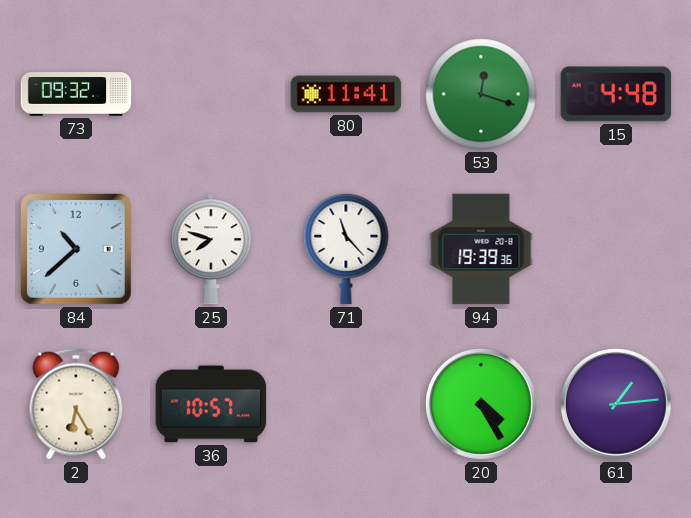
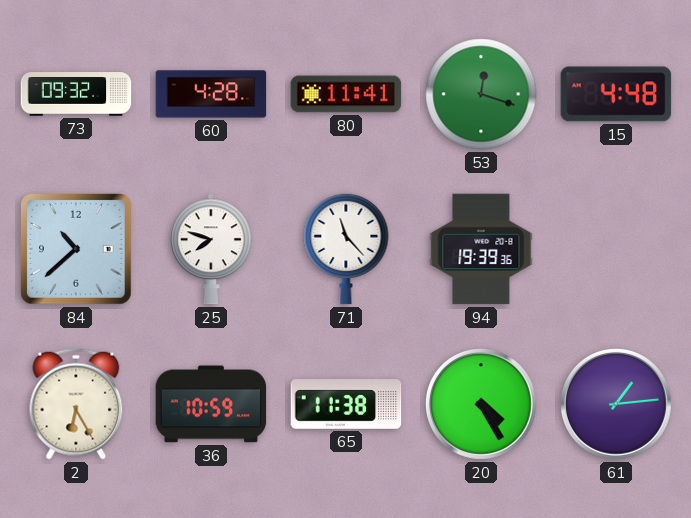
60: none -> 4:28 (211, 94)
36: 10:57 -> 10:59 (211, 404)
65: none -> 11:38 (346, 404)
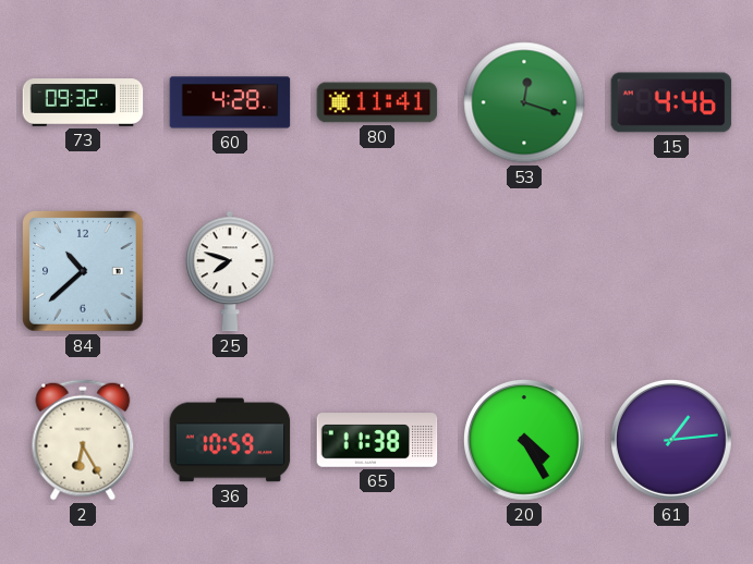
15: 4:48 -> 4:46 (671, 102)
71: 11:23 -> none (346, 249)
94: 19:39 -> none (481, 249)
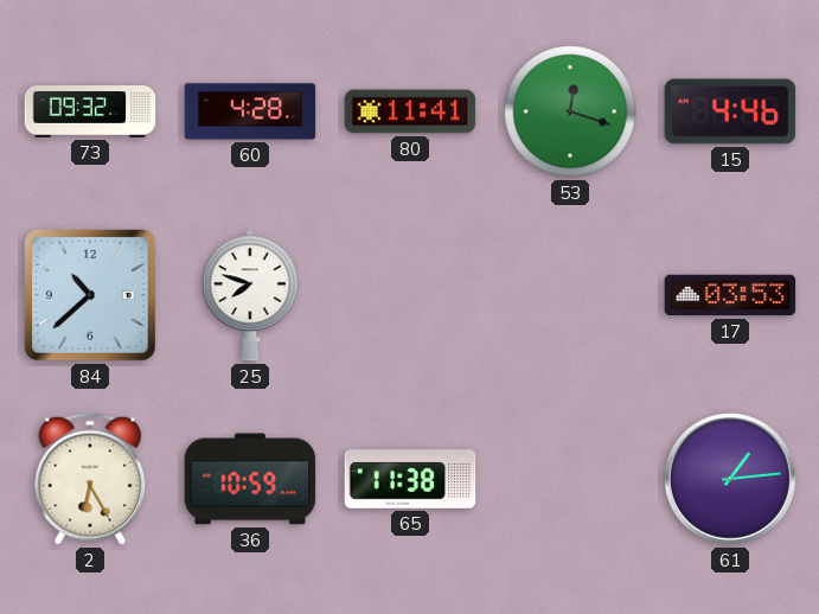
17: none -> 03:53 (730, 295)
20: 4:25 -> none (525, 441)
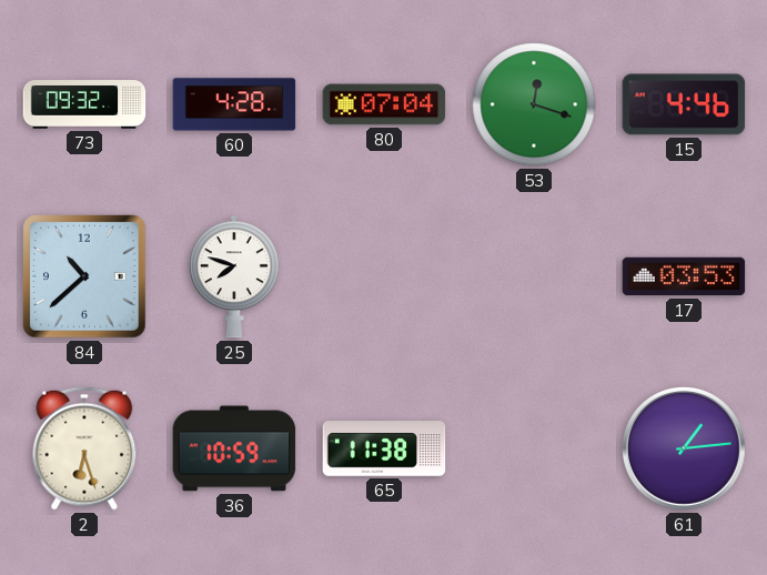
80: 11:41 -> 07:04 (384, 104)
2: 6:25 -> 6:27 (84, 448)
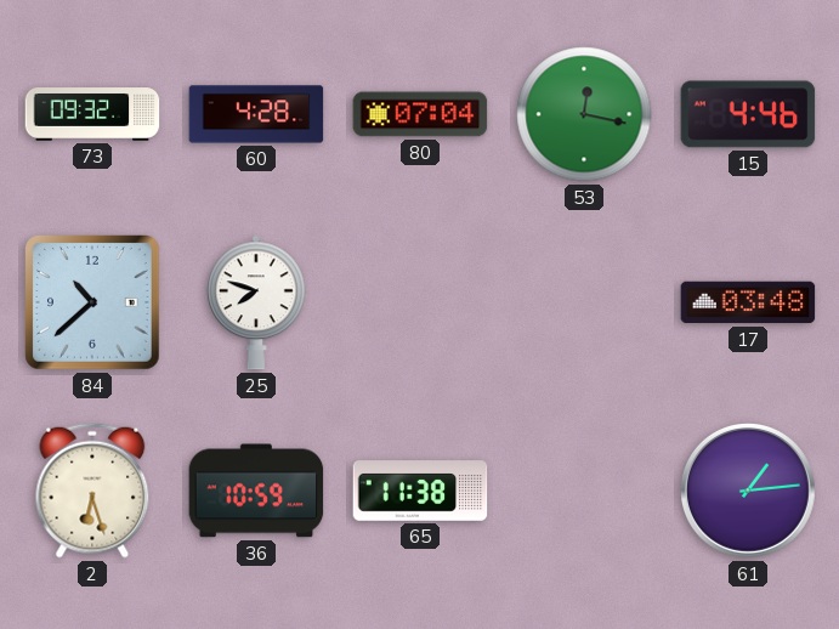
53: 12:18 -> 12:17 (584, 114)
17: 03:53 -> 03:48 (748, 302)
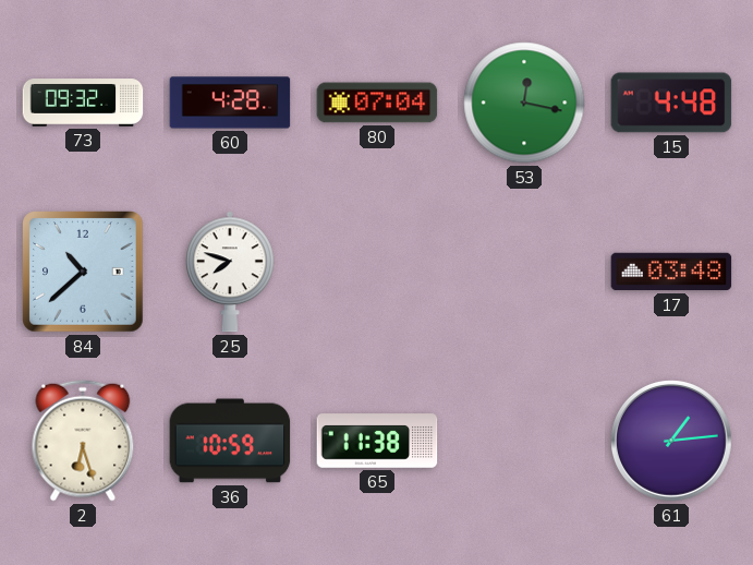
15: 4:46 -> 4:48 (671, 103)
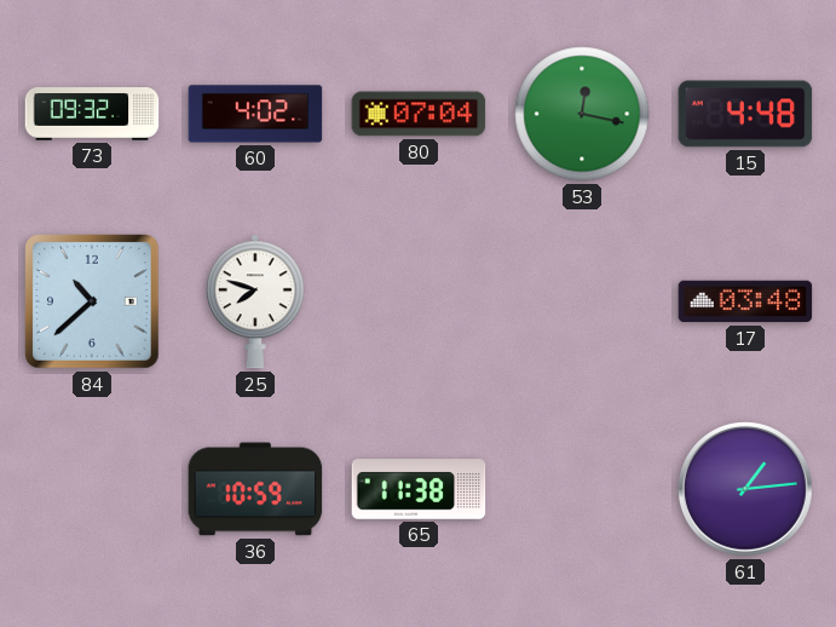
60: 4:28 -> 4:02 (255, 114)
2: 6:27 -> none (83, 441)
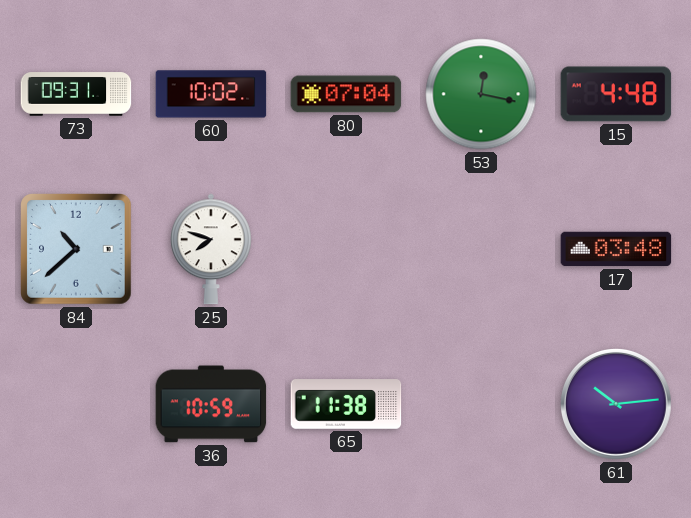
73: 09:32 -> 09:31 (76, 94)
60: 4:02 -> 10:02 (211, 94)
61: 1:14 -> 10:14 (617, 405)
